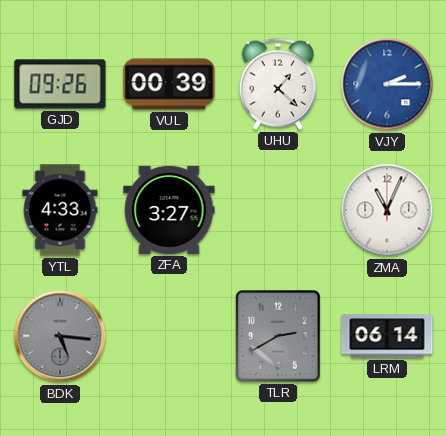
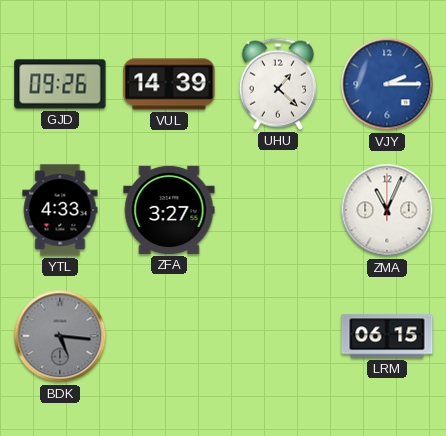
VUL: 00:39 -> 14:39 (169, 84)
TLR: 2:40 -> none (278, 336)
LRM: 06:14 -> 06:15 (387, 336)
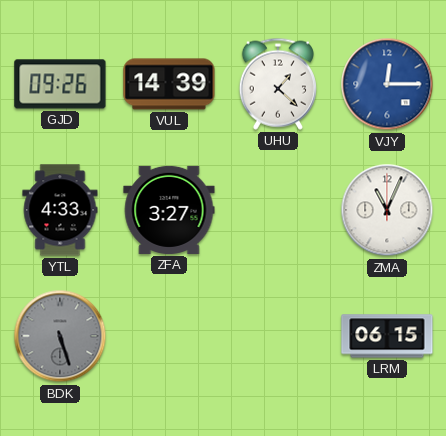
VJY: 2:15 -> 12:15 (387, 84)
BDK: 5:16 -> 5:27 (60, 336)
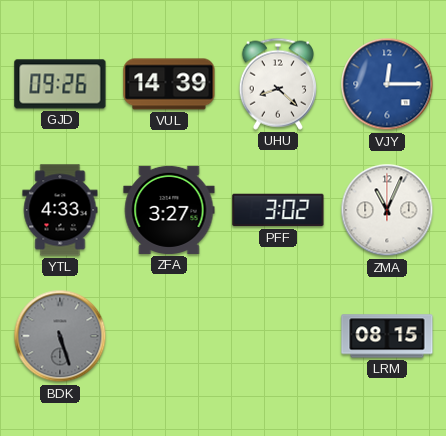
UHU: 1:22 -> 8:22 (278, 84)
PFF: none -> 3:02 (278, 210)
LRM: 06:15 -> 08:15 (387, 336)
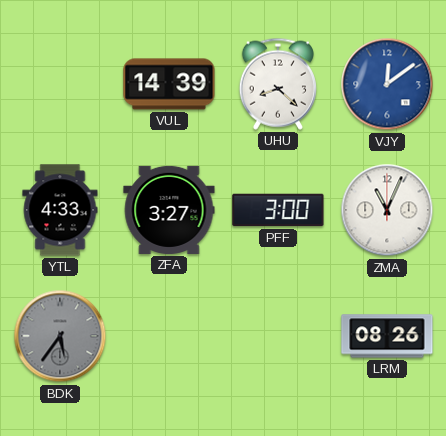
GJD: 09:26 -> none (60, 84)
VJY: 12:15 -> 12:09 (387, 84)
PFF: 3:02 -> 3:00 (278, 210)
BDK: 5:27 -> 5:36 (60, 336)
LRM: 08:15 -> 08:26 (387, 336)
